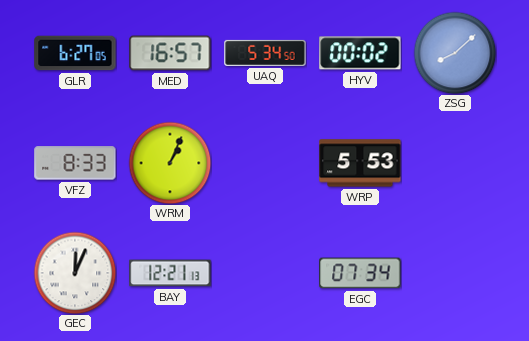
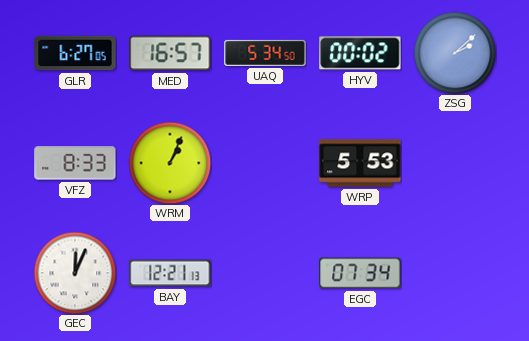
ZSG: 8:08 -> 2:08 (455, 53)
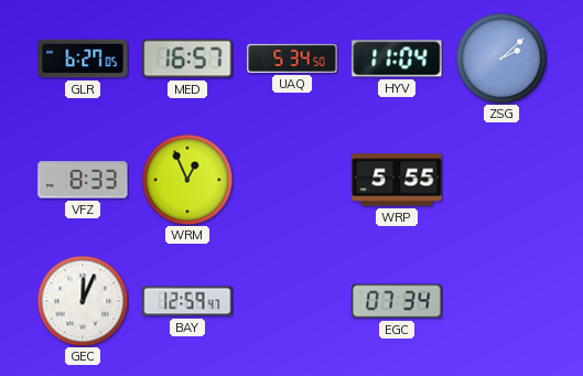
HYV: 00:02 -> 11:04 (397, 58)
WRM: 1:04 -> 12:56 (187, 180)
WRP: 5:53 -> 5:55 (397, 180)
BAY: 12:21 -> 12:59 (187, 301)
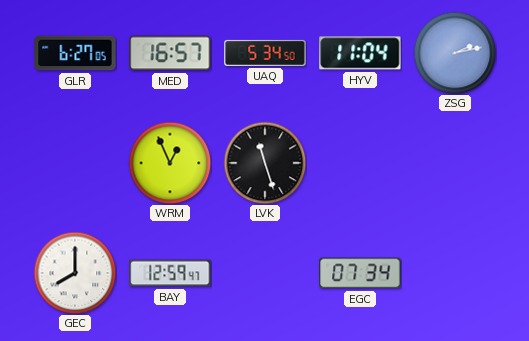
ZSG: 2:08 -> 2:13 (455, 53)
VFZ: 8:33 -> none (83, 180)
LVK: none -> 11:27 (265, 163)
WRP: 5:55 -> none (397, 180)
GEC: 12:04 -> 8:00 (75, 273)
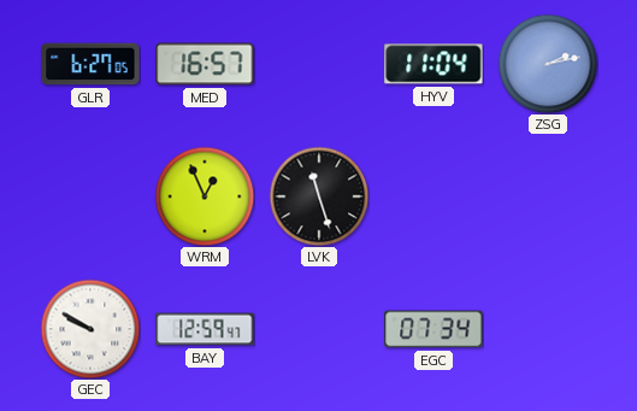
UAQ: 5:34 -> none (265, 53)
GEC: 8:00 -> 9:50 (90, 329)
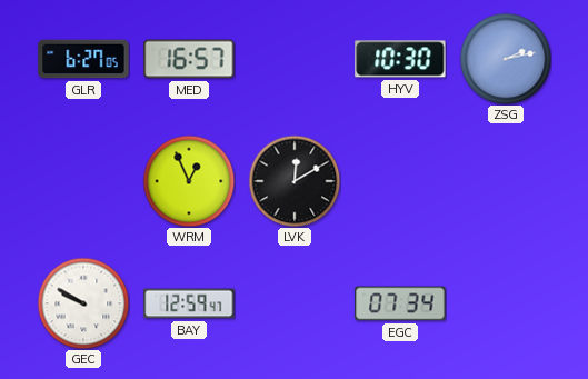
HYV: 11:04 -> 10:30 (400, 59)
LVK: 11:27 -> 12:10 (295, 181)
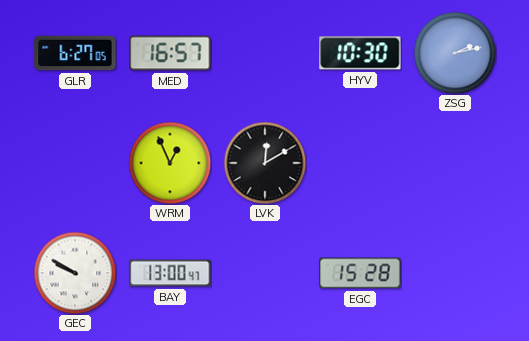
BAY: 12:59 -> 13:00 (170, 273)
EGC: 07:34 -> 15:28 (360, 273)
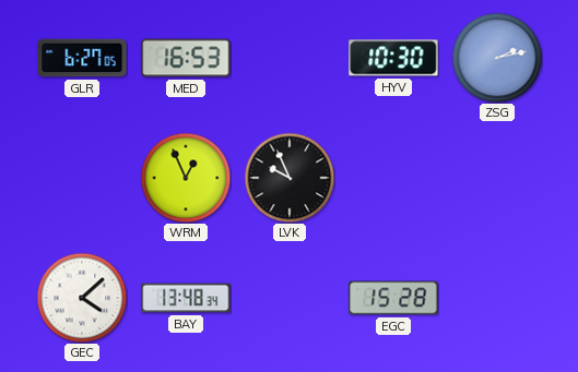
MED: 16:57 -> 16:53 (186, 58)
LVK: 12:10 -> 9:56 (290, 178)
GEC: 9:50 -> 4:08 (82, 298)
BAY: 13:00 -> 13:48 (186, 298)
